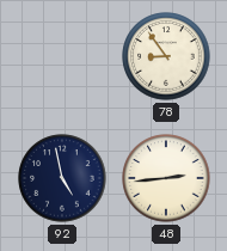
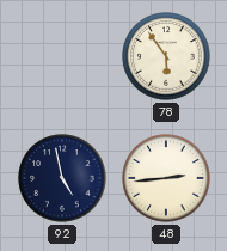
78: 8:54 -> 5:54 (166, 56)
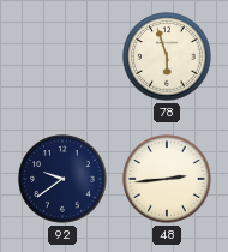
78: 5:54 -> 5:57 (167, 56)
92: 4:58 -> 9:39 (62, 179)
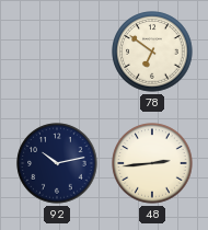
78: 5:57 -> 6:51 (152, 51)
92: 9:39 -> 10:13 (57, 163)
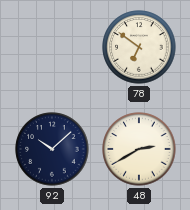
92: 10:13 -> 10:08 (52, 149)
48: 2:44 -> 2:40 (139, 149)
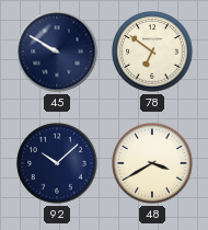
45: none -> 9:50 (57, 51)
48: 2:40 -> 3:40 (152, 163)
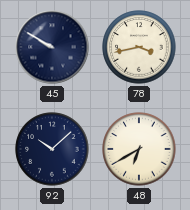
78: 6:51 -> 3:43 (139, 47)
48: 3:40 -> 6:40 (139, 149)
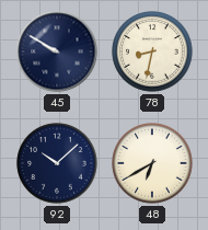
78: 3:43 -> 8:32 (152, 51)
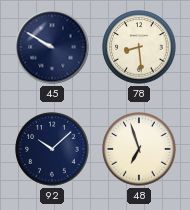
78: 8:32 -> 8:29 (139, 47)
48: 6:40 -> 6:57 (139, 149)
